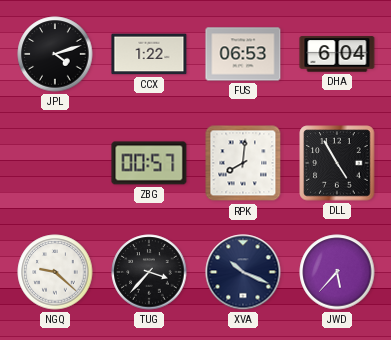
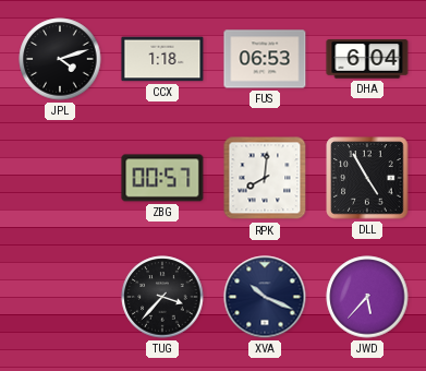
CCX: 1:22 -> 1:18 (162, 59)
NGQ: 9:22 -> none (55, 272)
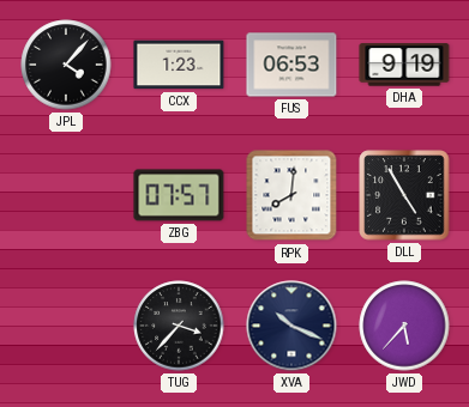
JPL: 4:12 -> 4:07 (66, 65)
CCX: 1:18 -> 1:23 (179, 65)
DHA: 6:04 -> 9:19 (404, 65)
ZBG: 00:57 -> 07:57 (179, 195)
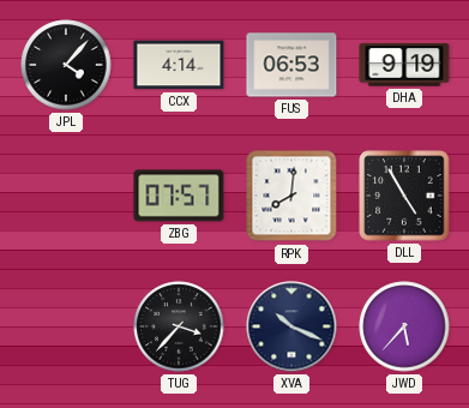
CCX: 1:23 -> 4:14 (179, 65)
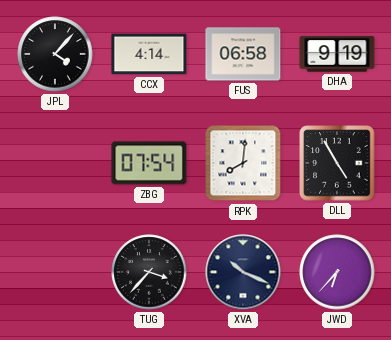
FUS: 06:53 -> 06:58 (243, 54)
ZBG: 07:57 -> 07:54 (149, 163)
JWD: 5:37 -> 6:37 (337, 272)
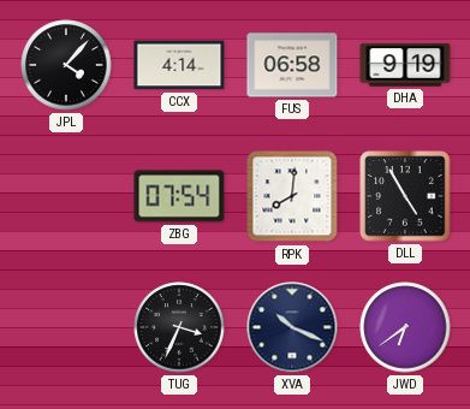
TUG: 3:37 -> 3:34 (179, 327)
JWD: 6:37 -> 6:39 (405, 327)
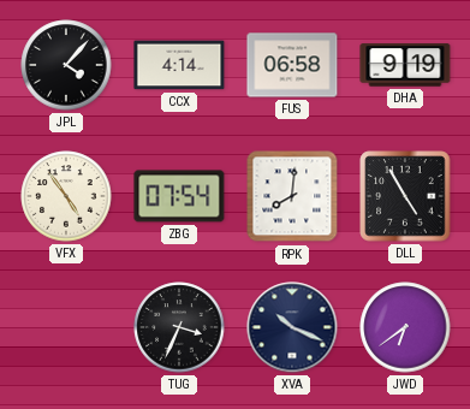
VFX: none -> 4:54 (66, 196)
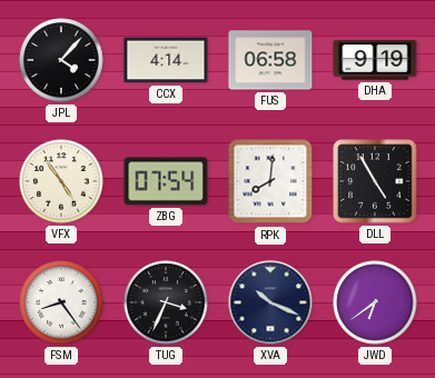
FSM: none -> 8:24 (61, 302)
